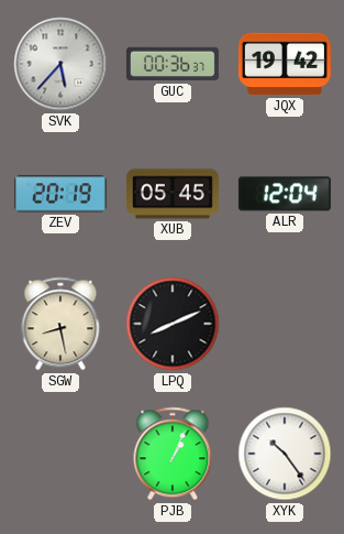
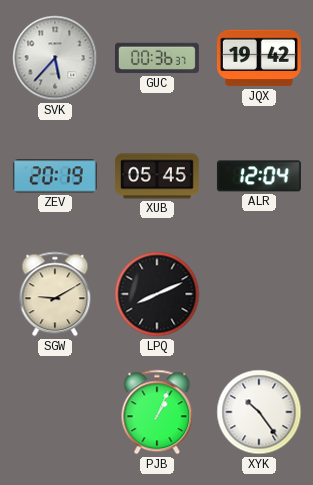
SGW: 8:28 -> 9:10 (55, 294)
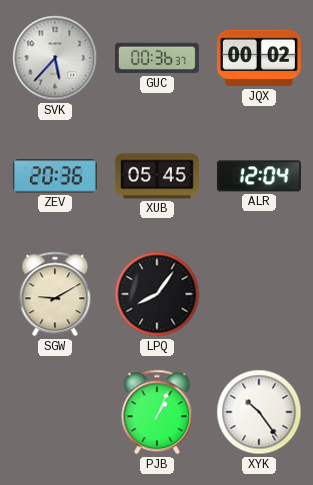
JQX: 19:42 -> 00:02 (259, 58)
ZEV: 20:19 -> 20:36 (55, 176)
LPQ: 8:11 -> 8:06 (157, 294)
